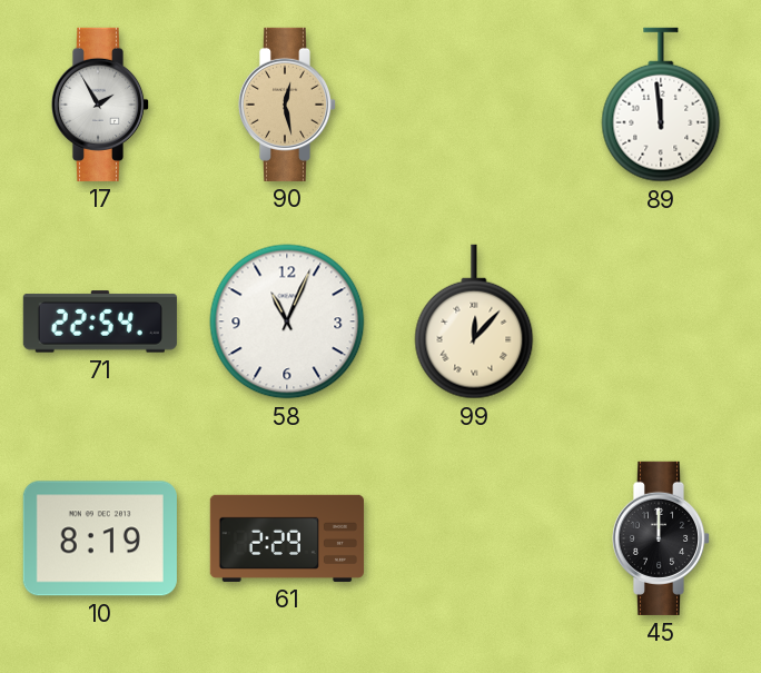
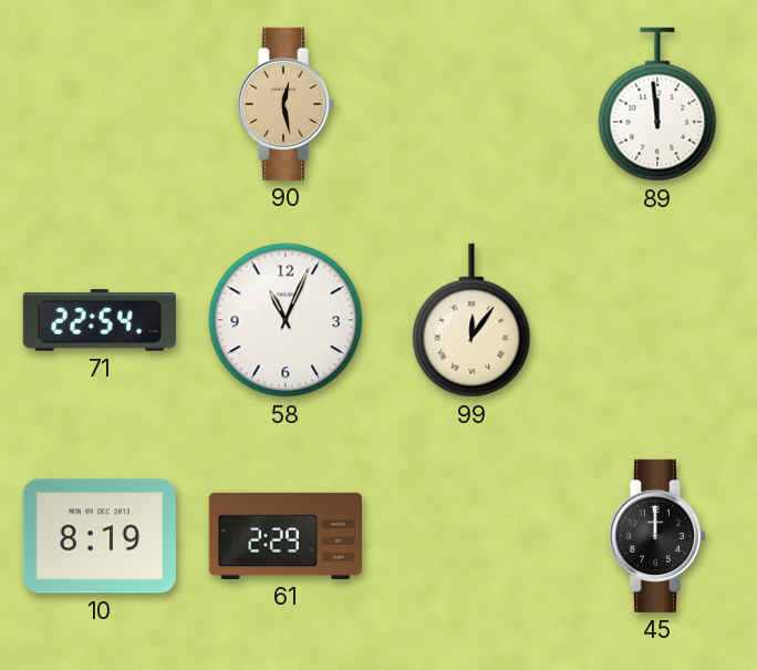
17: 1:55 -> none (100, 105)
99: 12:07 -> 12:06 (471, 320)
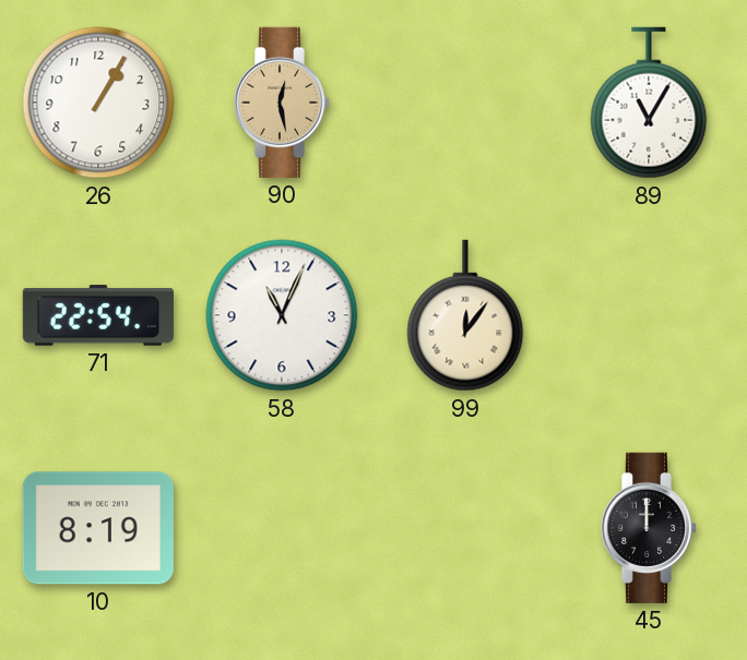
26: none -> 1:05 (98, 103)
89: 11:59 -> 11:05 (649, 103)
61: 2:29 -> none (286, 536)
